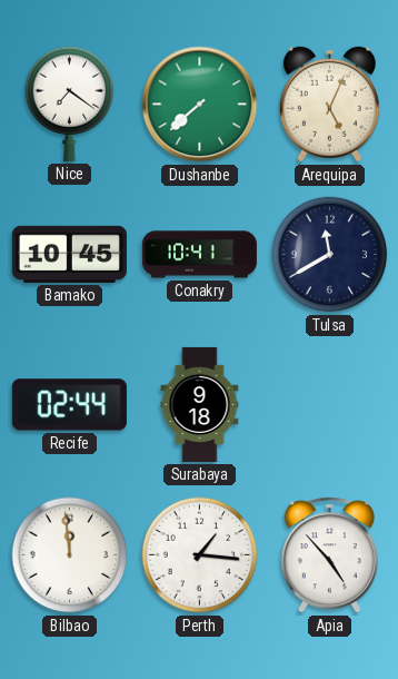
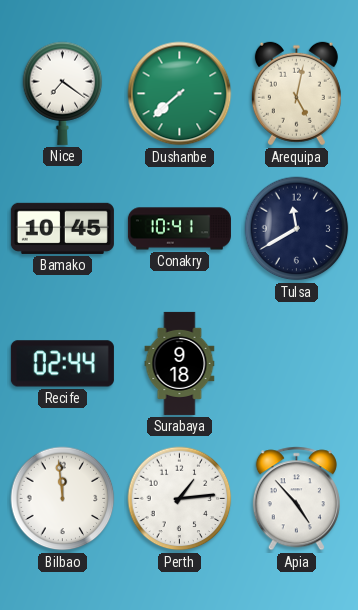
Arequipa: 5:04 -> 5:02 (296, 94)
Perth: 1:16 -> 1:14 (180, 499)
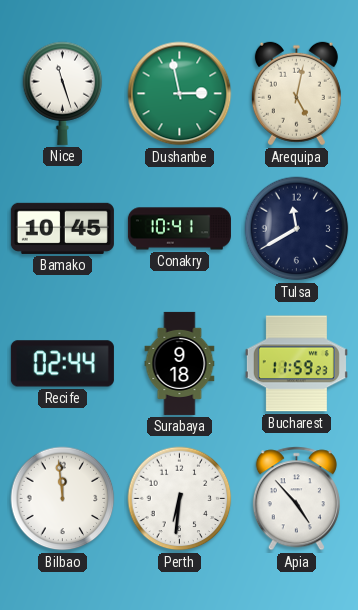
Nice: 7:21 -> 11:27 (63, 93)
Dushanbe: 7:38 -> 2:58 (180, 94)
Bucharest: none -> 11:59 (296, 364)
Perth: 1:14 -> 6:31 (180, 499)
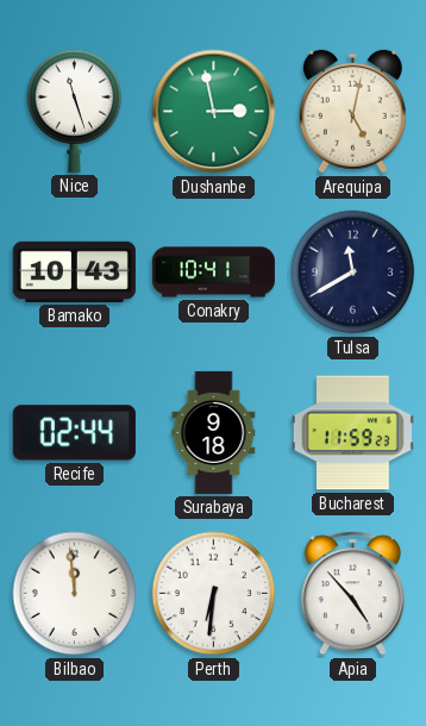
Bamako: 10:45 -> 10:43 (74, 271)
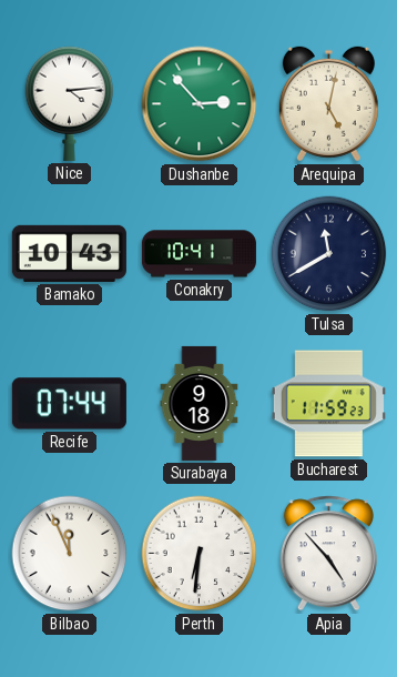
Nice: 11:27 -> 4:14 (70, 103)
Dushanbe: 2:58 -> 2:53 (200, 104)
Recife: 02:44 -> 07:44 (69, 404)
Bilbao: 11:59 -> 11:56 (70, 554)
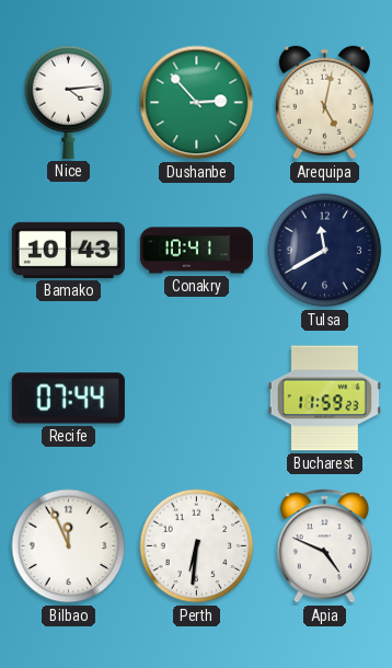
Surabaya: 9:18 -> none (200, 403)
Apia: 4:53 -> 4:49 (324, 546)
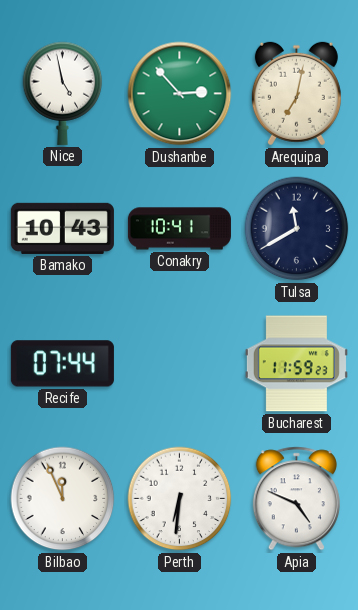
Nice: 4:14 -> 4:58 (63, 93)
Arequipa: 5:02 -> 7:02 (296, 94)
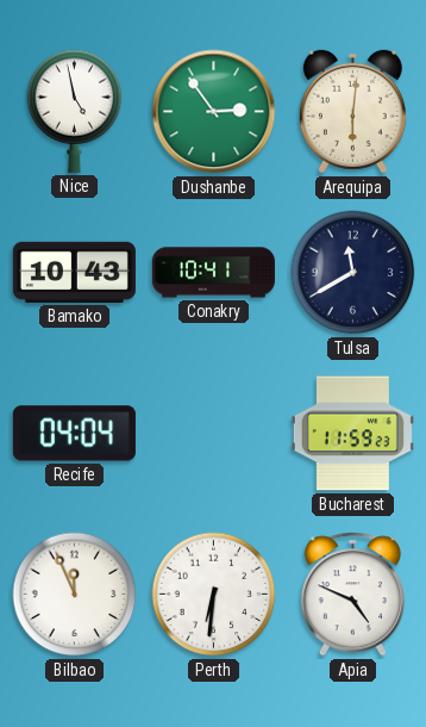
Dushanbe: 2:53 -> 2:54 (214, 112)
Arequipa: 7:02 -> 6:01 (352, 112)
Recife: 07:44 -> 04:04 (74, 434)
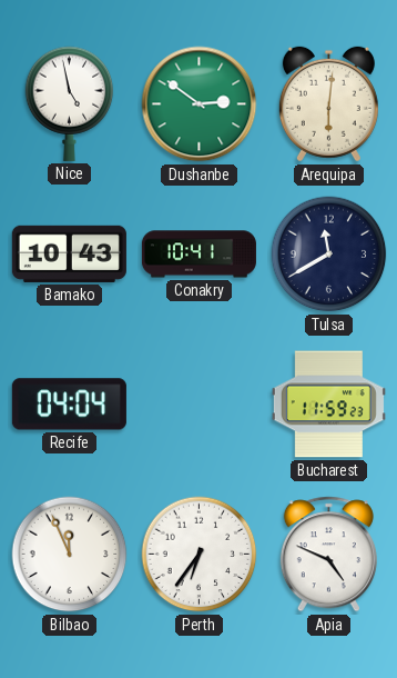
Dushanbe: 2:54 -> 2:51 (200, 104)
Perth: 6:31 -> 6:36 (200, 555)
